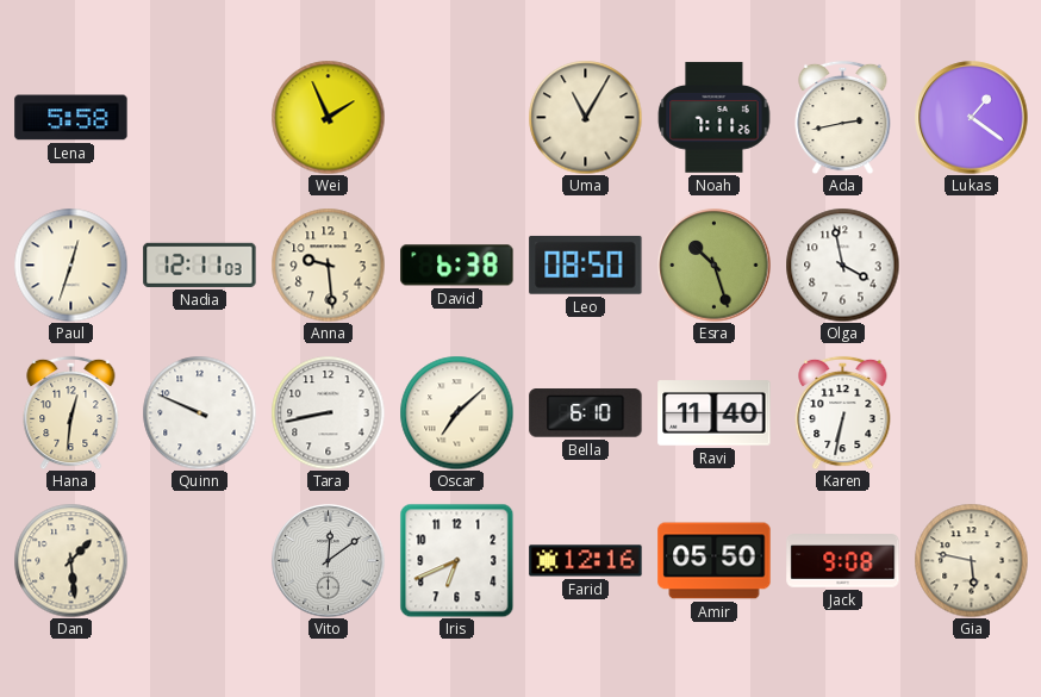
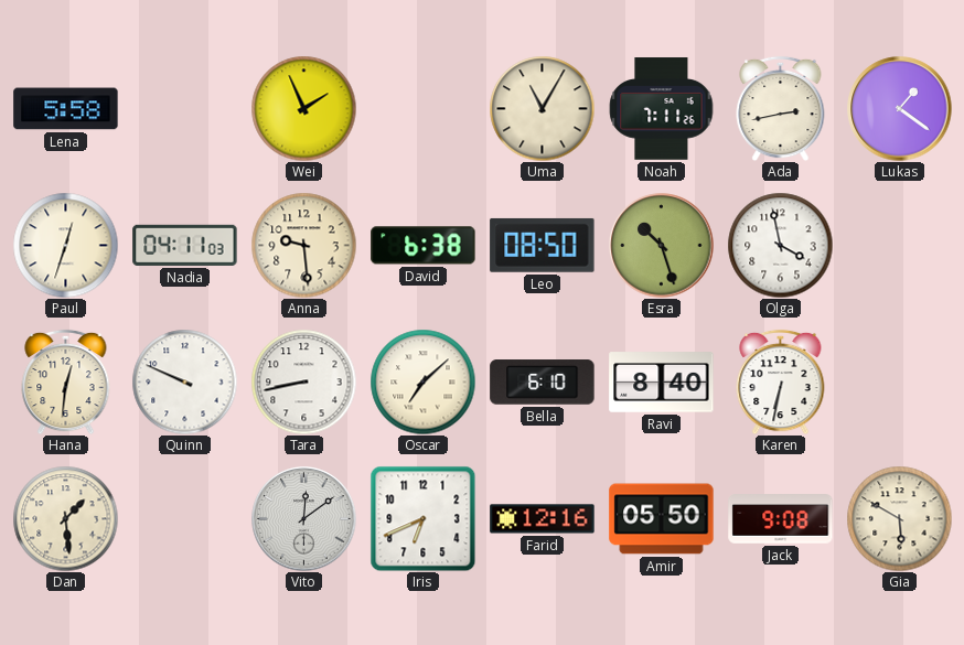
Nadia: 12:11 -> 04:11 (185, 245)
Ravi: 11:40 -> 8:40 (662, 383)
Gia: 5:47 -> 5:50 (899, 518)
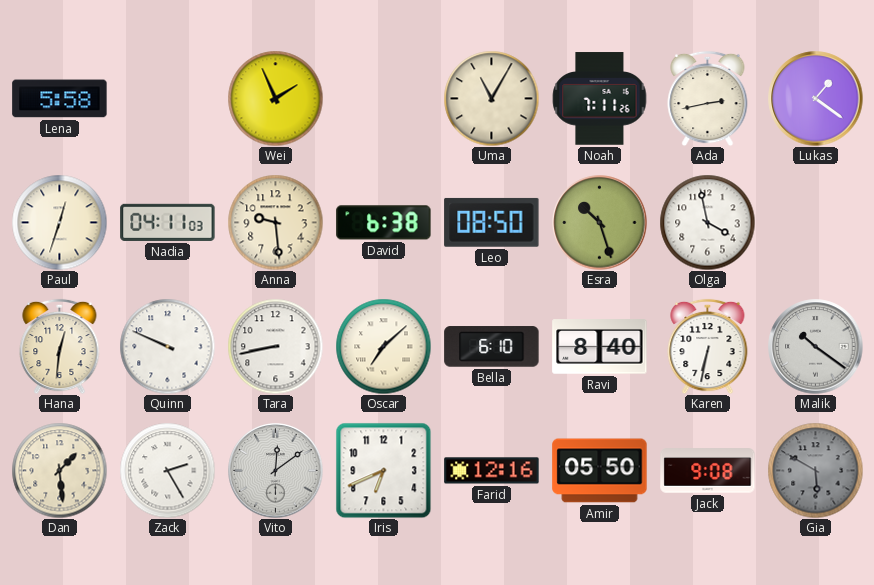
Malik: none -> 10:21 (816, 347)
Zack: none -> 2:25 (167, 470)
Gia dial: cream -> grey (815, 470)
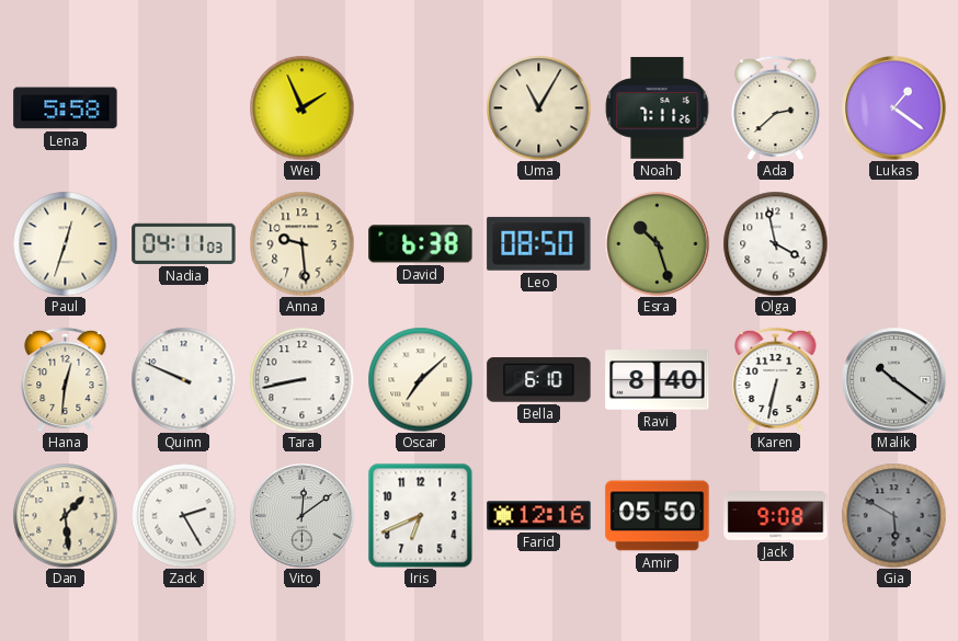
Ada: 2:43 -> 2:38 (776, 107)
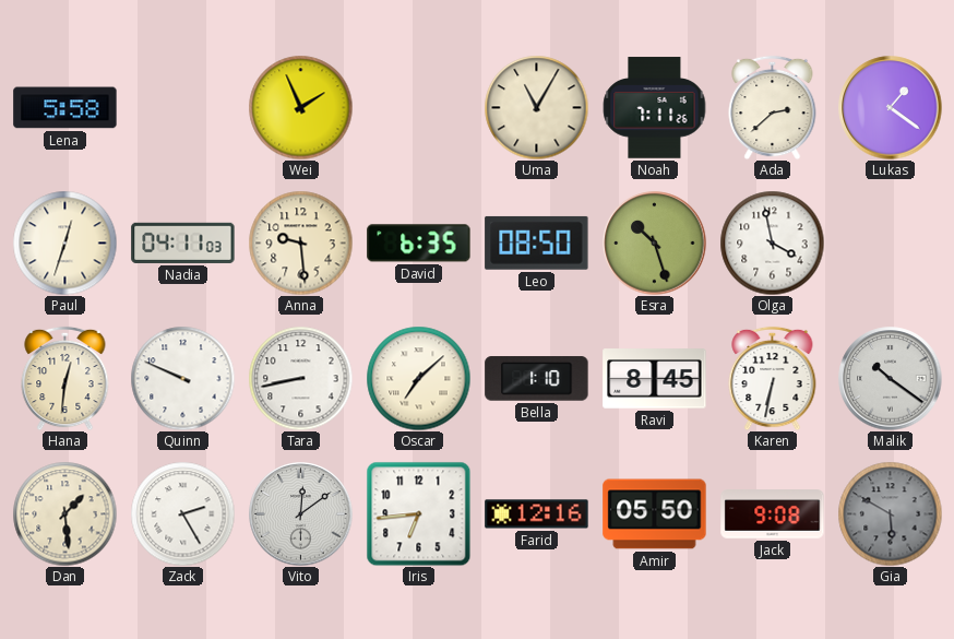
David: 6:38 -> 6:35 (419, 244)
Bella: 6:10 -> 1:10 (537, 379)
Ravi: 8:40 -> 8:45 (655, 379)
Iris: 6:41 -> 6:44 (418, 513)
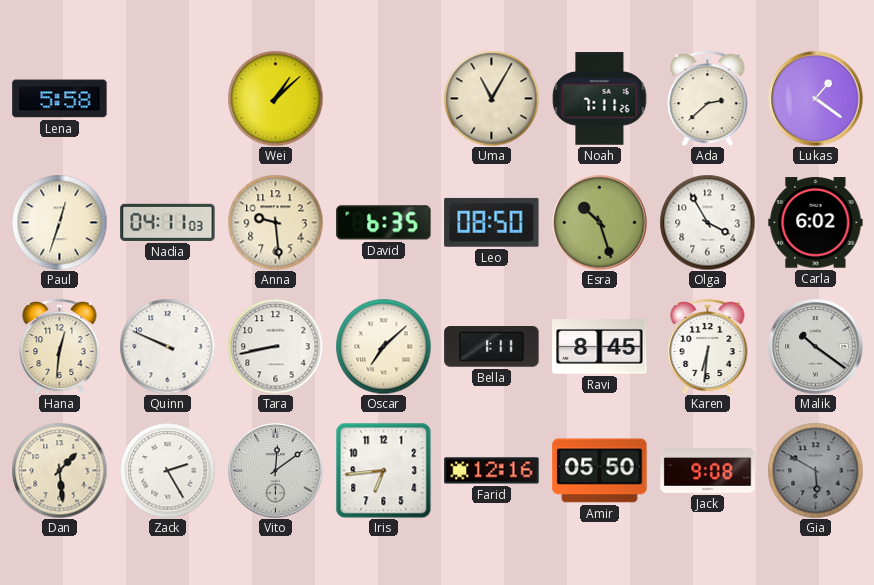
Wei: 1:56 -> 1:08 (275, 98)
Olga: 3:58 -> 3:55 (707, 222)
Carla: none -> 6:02 (816, 223)
Bella: 1:10 -> 1:11 (492, 347)
Karen: 6:32 -> 6:31 (708, 346)
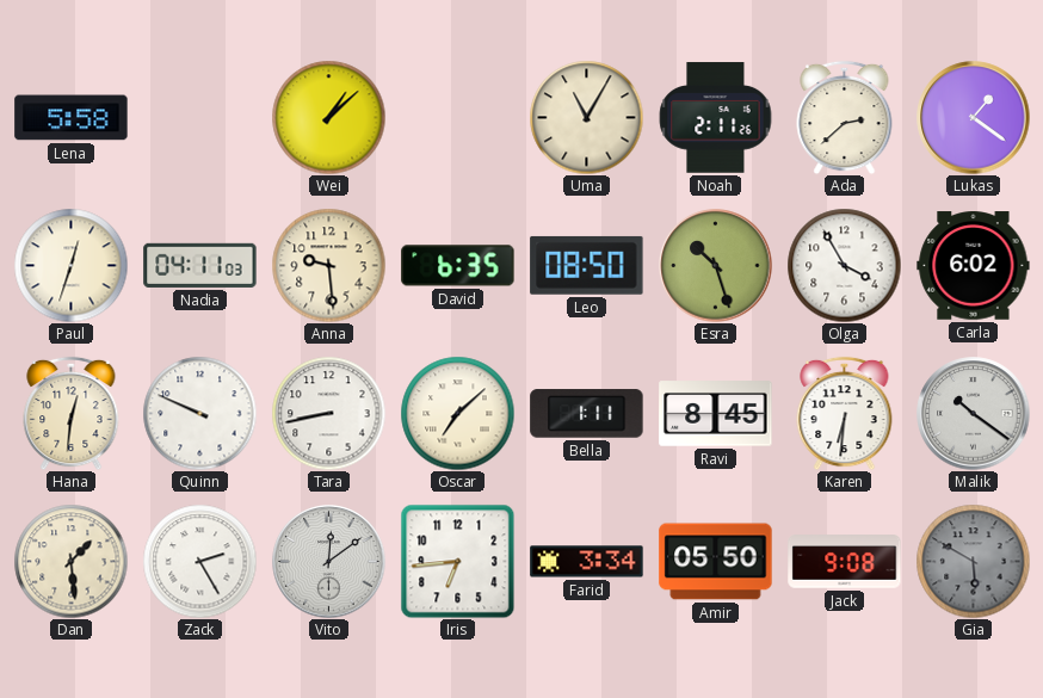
Noah: 7:11 -> 2:11 (715, 118)
Farid: 12:16 -> 3:34 (587, 562)
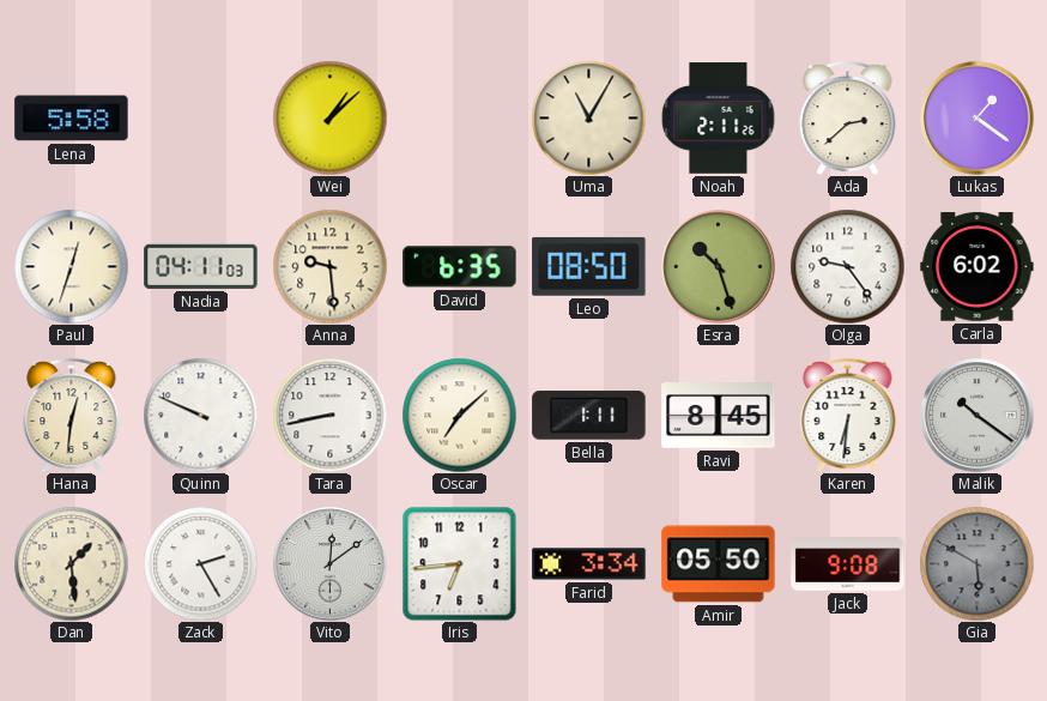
Olga: 3:55 -> 9:24 (847, 266)
